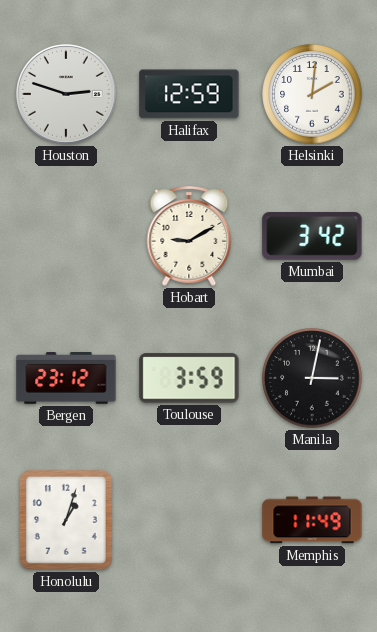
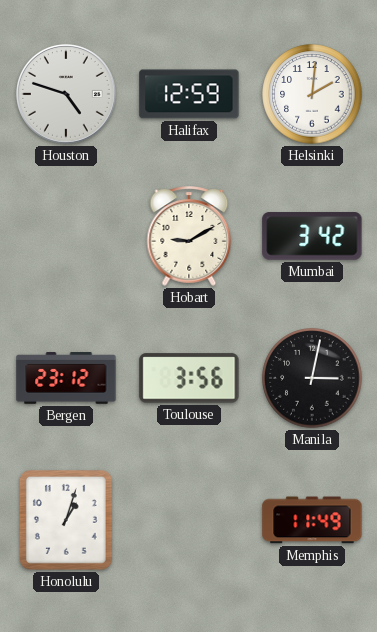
Houston: 2:48 -> 4:48 (66, 94)
Toulouse: 3:59 -> 3:56 (189, 378)
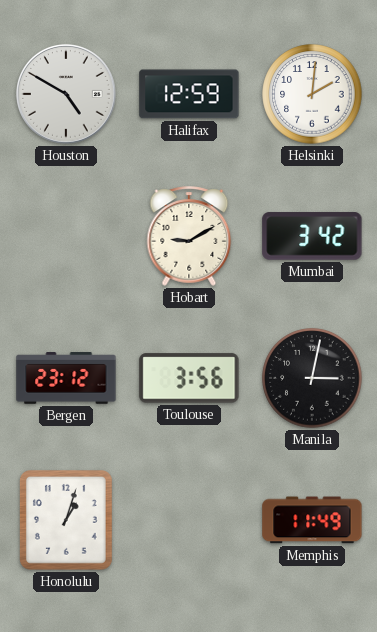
Houston: 4:48 -> 4:50 (66, 94)
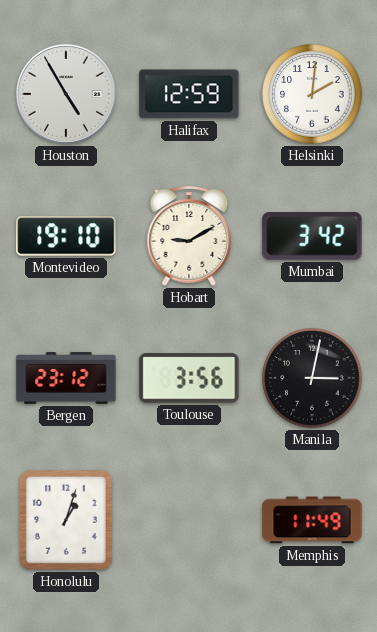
Houston: 4:50 -> 4:55 (66, 94)
Montevideo: none -> 19:10 (66, 236)
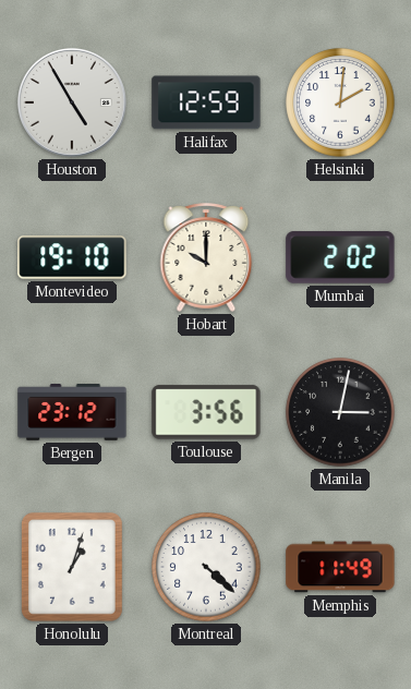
Hobart: 9:10 -> 10:00 (206, 257)
Mumbai: 3:42 -> 2:02 (340, 257)
Montreal: none -> 4:22 (206, 567)
